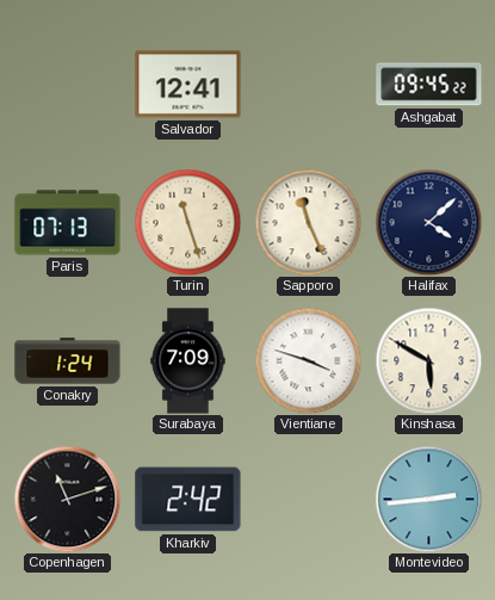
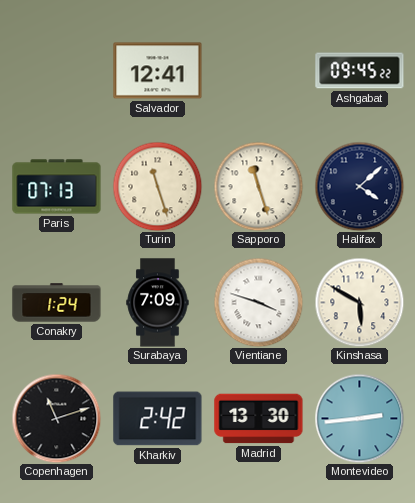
Sapporo: 11:26 -> 11:27 (258, 186)
Madrid: none -> 13:30 (259, 419)
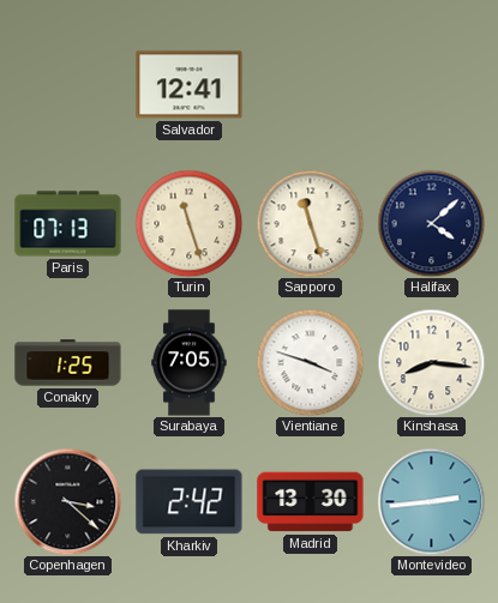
Ashgabat: 09:45 -> none (360, 71)
Conakry: 1:24 -> 1:25 (68, 363)
Surabaya: 7:09 -> 7:05 (190, 363)
Kinshasa: 5:50 -> 8:16 (431, 362)
Copenhagen: 11:12 -> 3:22 (67, 501)
